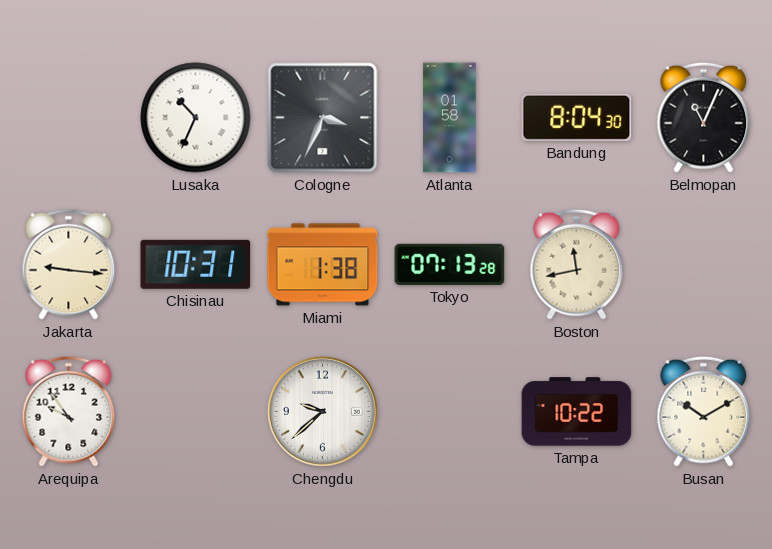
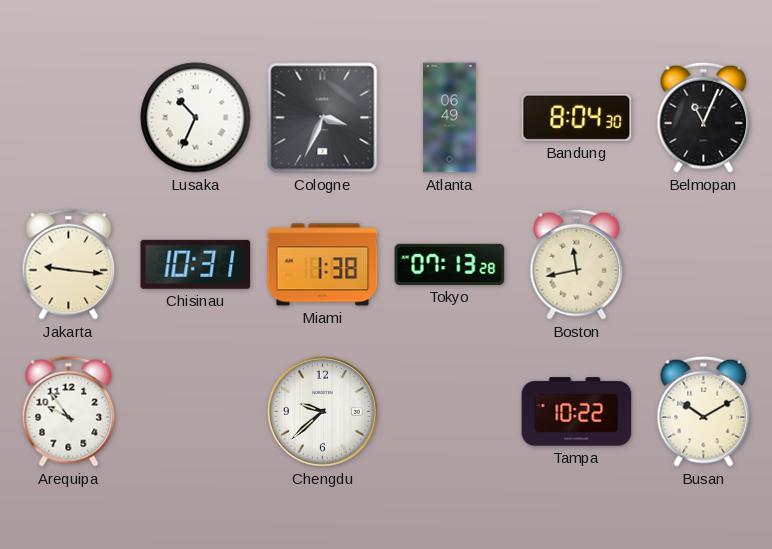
Atlanta: 01:58 -> 06:49 (450, 118)
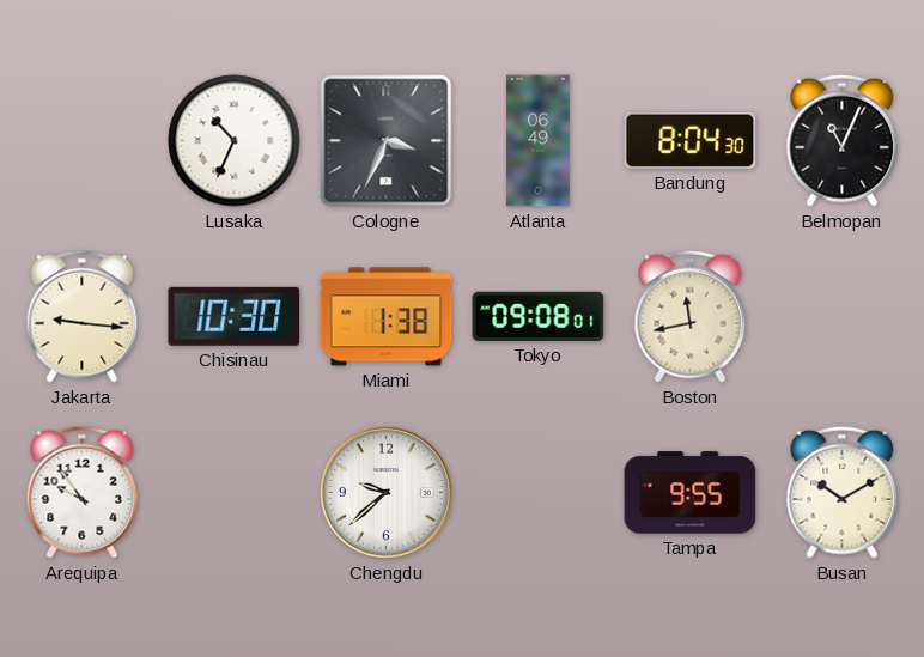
Chisinau: 10:31 -> 10:30 (235, 316)
Tokyo: 07:13 -> 09:08 (539, 316)
Tampa: 10:22 -> 9:55 (691, 493)
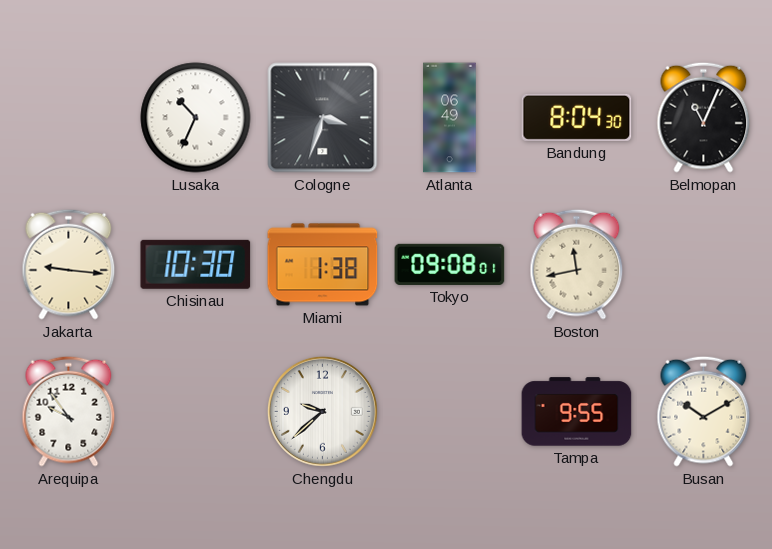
Cologne: 3:34 -> 3:33 (323, 118)
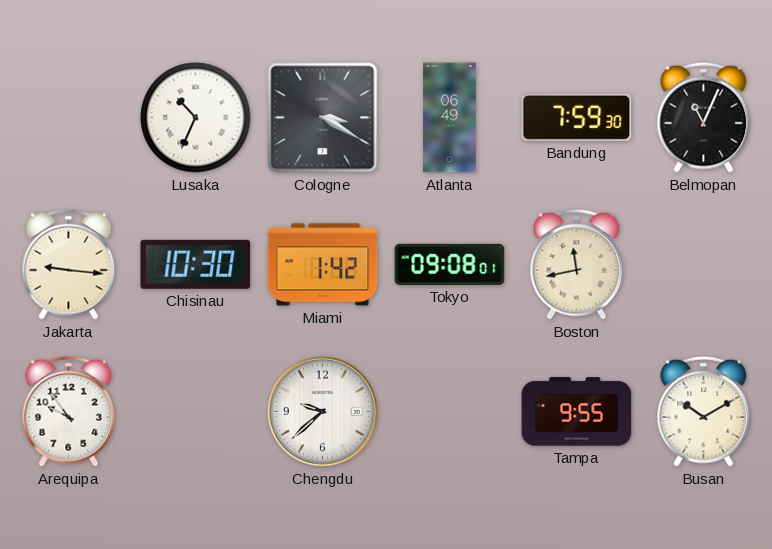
Cologne: 3:33 -> 3:20 (323, 118)
Bandung: 8:04 -> 7:59 (577, 117)
Miami: 1:38 -> 1:42 (323, 265)
